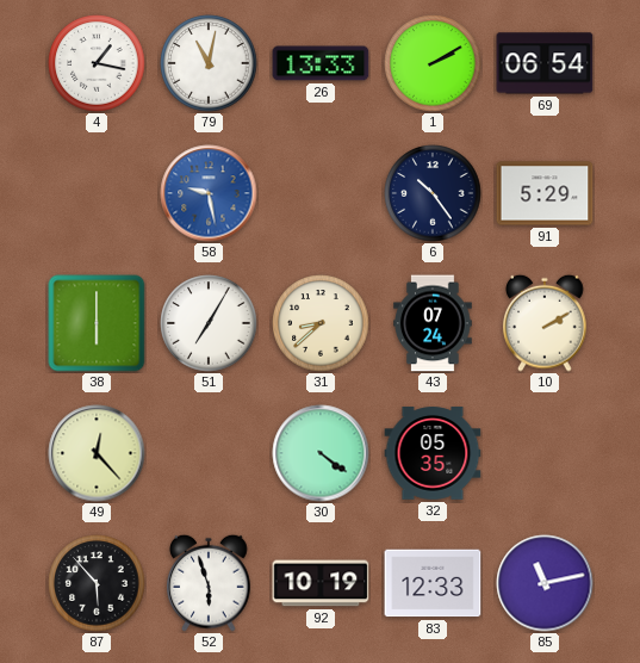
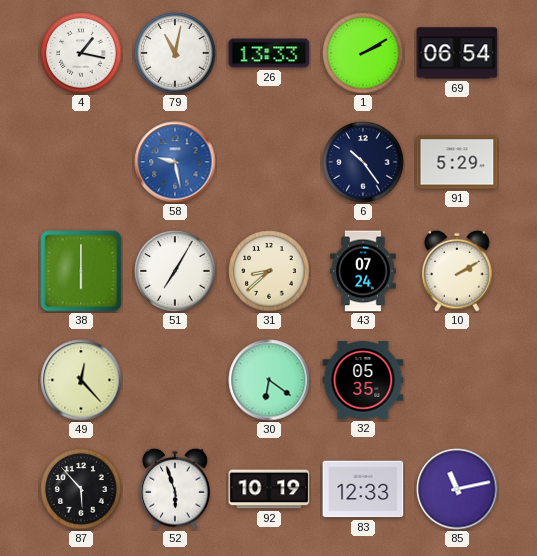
30: 4:21 -> 6:21 (269, 380)
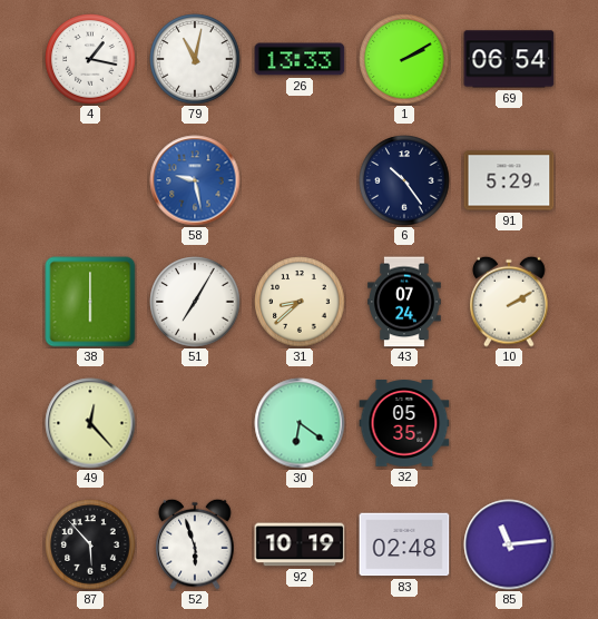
83: 12:33 -> 02:48 (404, 544)
85: 11:13 -> 11:14 (509, 544)
